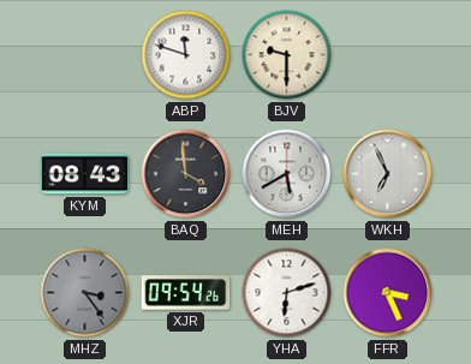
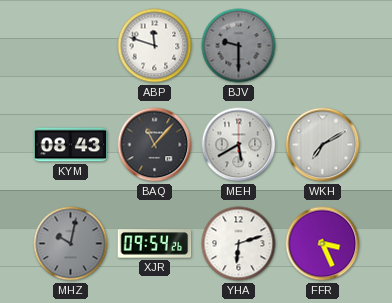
BJV dial: cream -> grey (239, 46)
BAQ: 3:59 -> 11:07 (155, 145)
WKH: 6:56 -> 7:10 (323, 145)
MHZ: 3:24 -> 10:02 (71, 244)
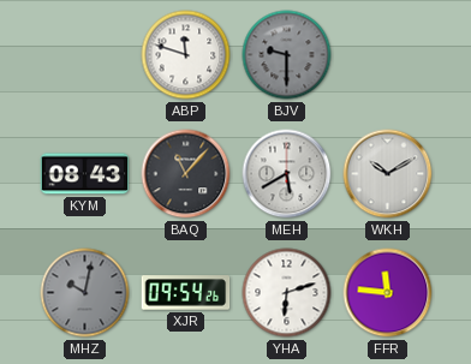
WKH: 7:10 -> 10:10 (388, 174)
FFR: 3:26 -> 11:46 (388, 293)
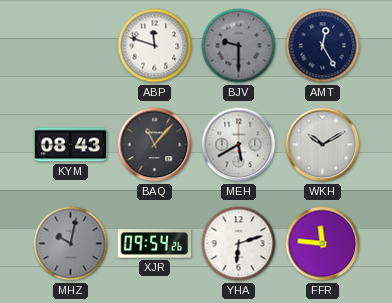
AMT: none -> 12:25 (323, 46)
